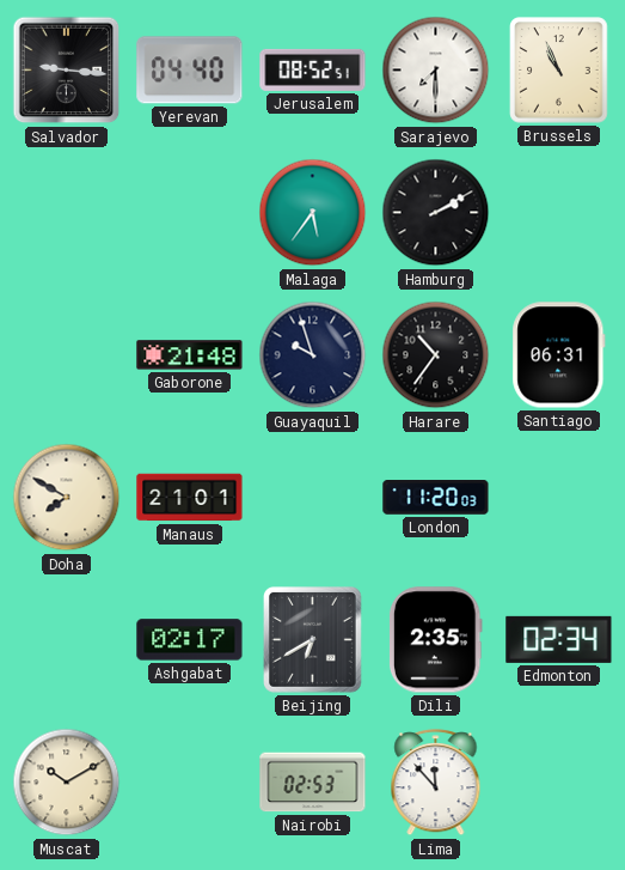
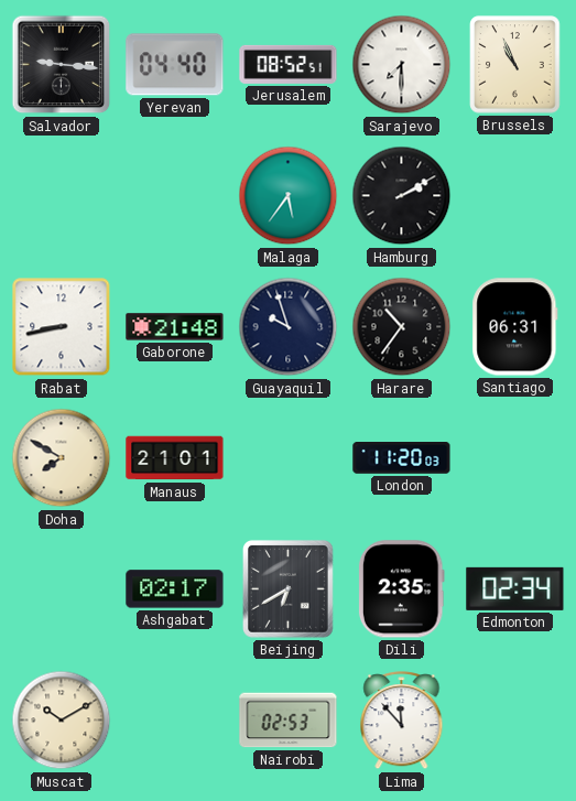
Rabat: none -> 8:43 (62, 327)
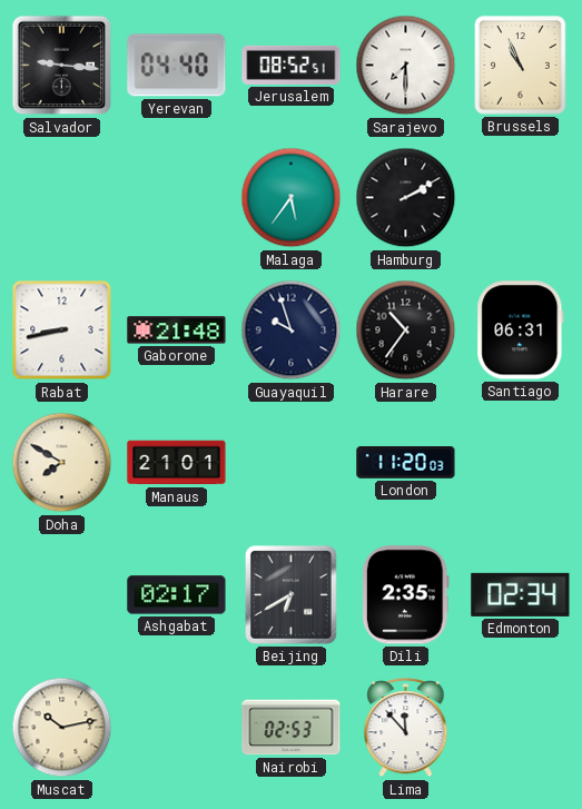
Muscat: 10:10 -> 10:13 (62, 728)
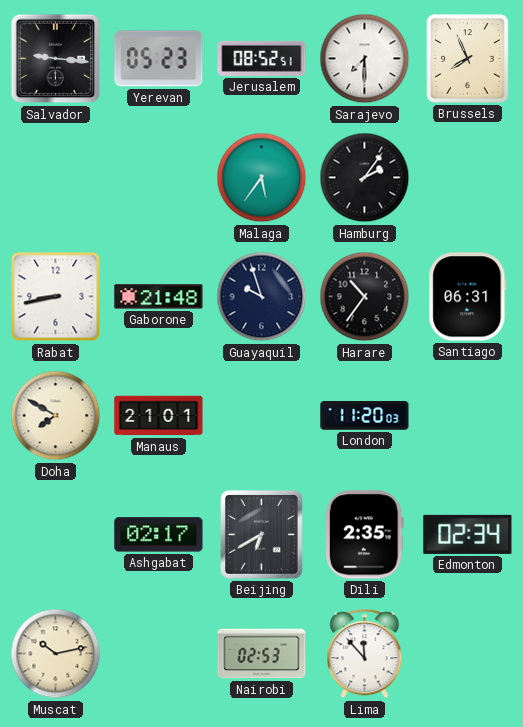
Yerevan: 04:40 -> 05:23 (159, 59)
Brussels: 10:56 -> 7:56 (468, 59)
Hamburg: 2:10 -> 2:06 (365, 178)
